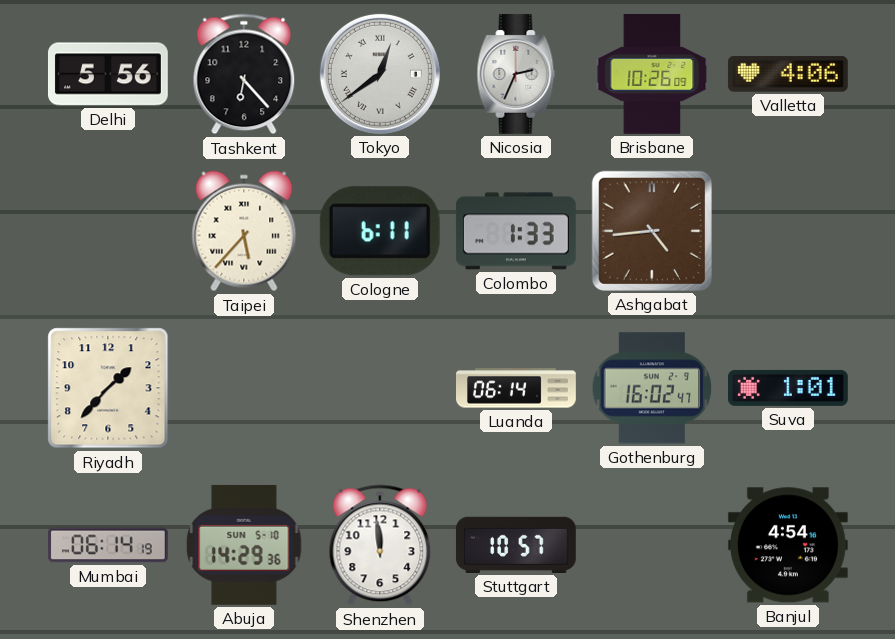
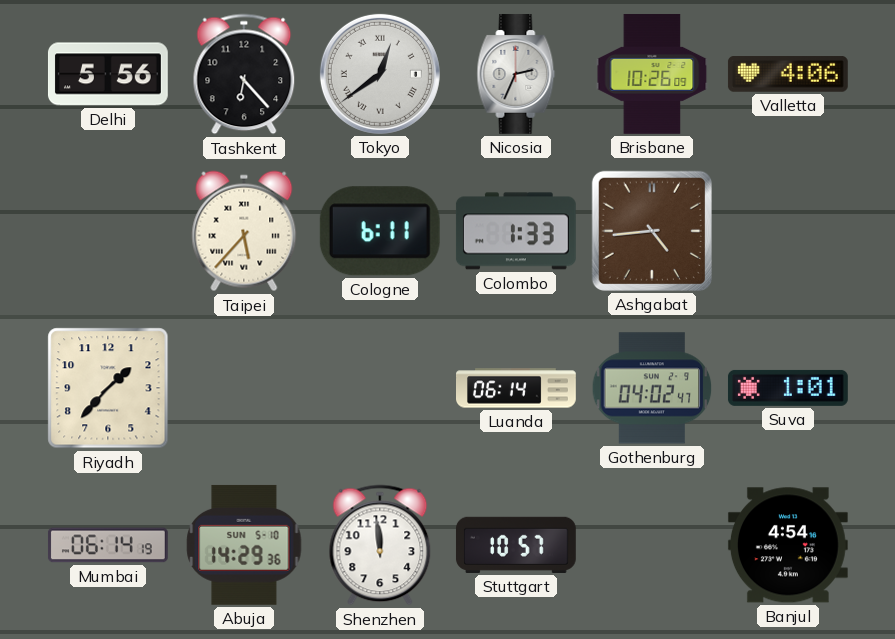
Gothenburg: 16:02 -> 04:02 (652, 388)
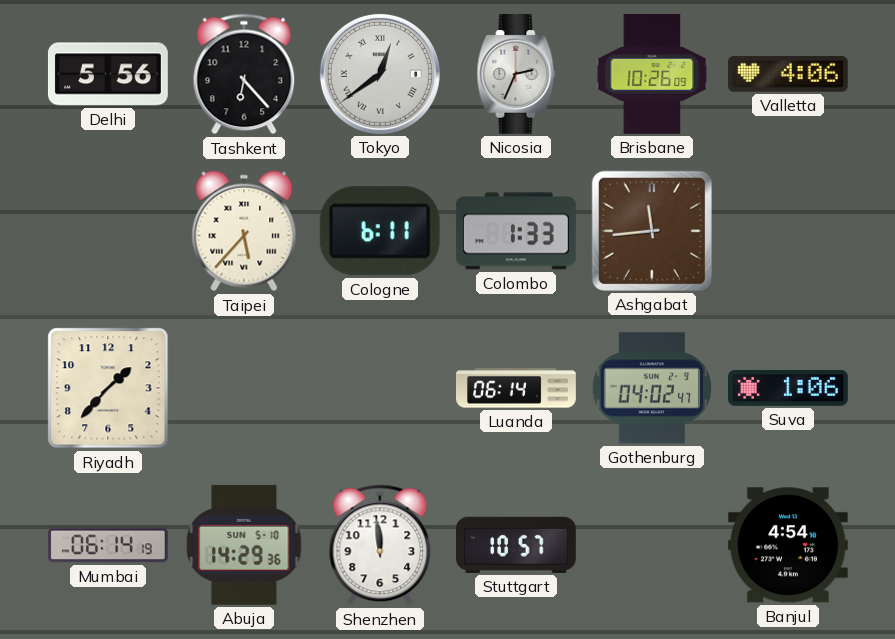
Ashgabat: 4:44 -> 11:44 (652, 231)
Suva: 1:01 -> 1:06 (788, 388)
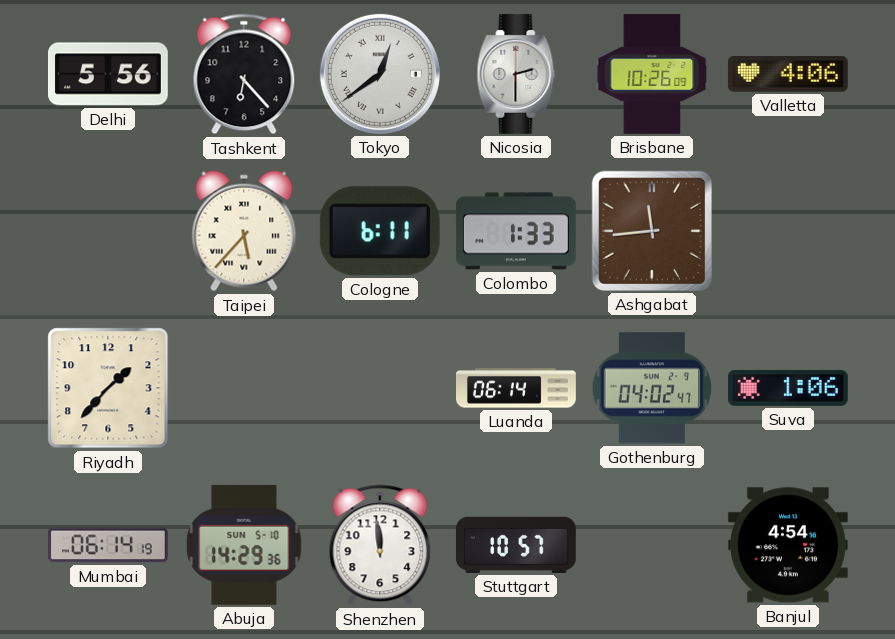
Nicosia: 2:34 -> 2:30 (516, 74)
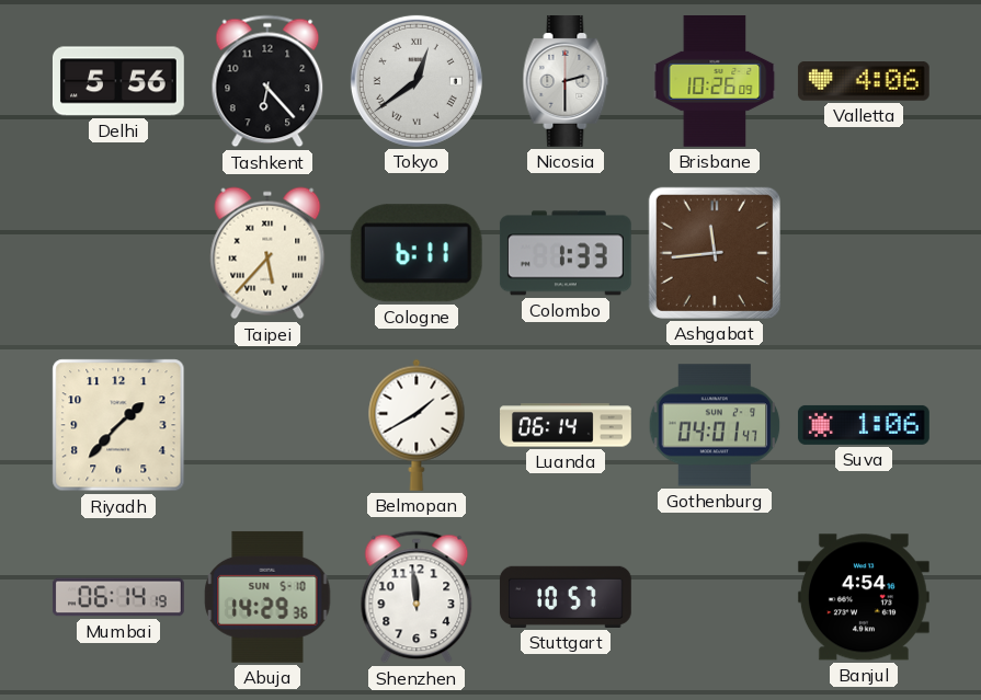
Belmopan: none -> 1:40 (417, 425)
Gothenburg: 04:02 -> 04:01 (715, 425)
